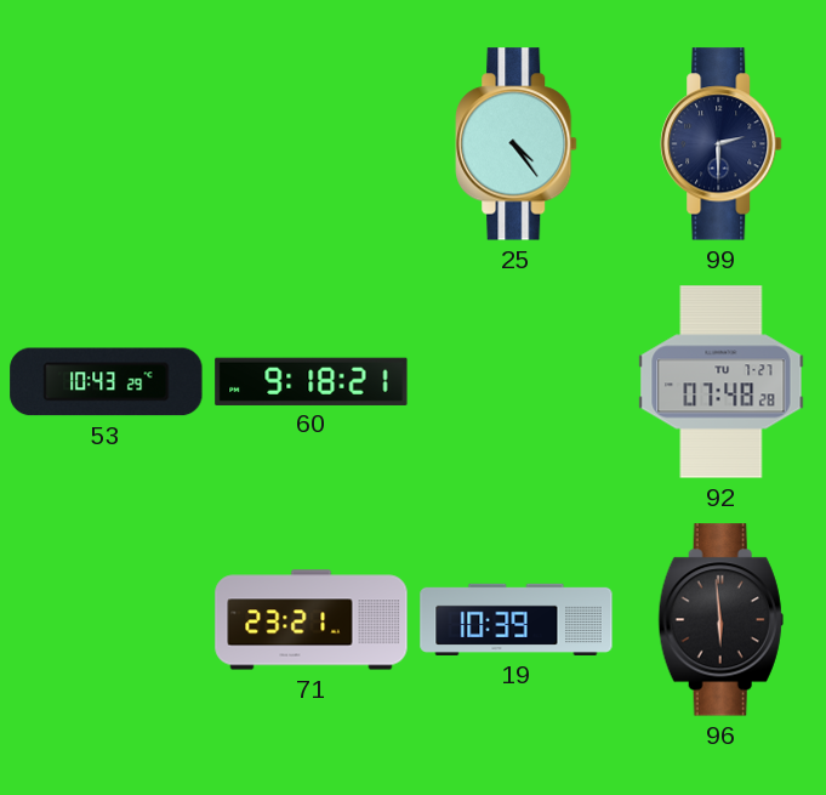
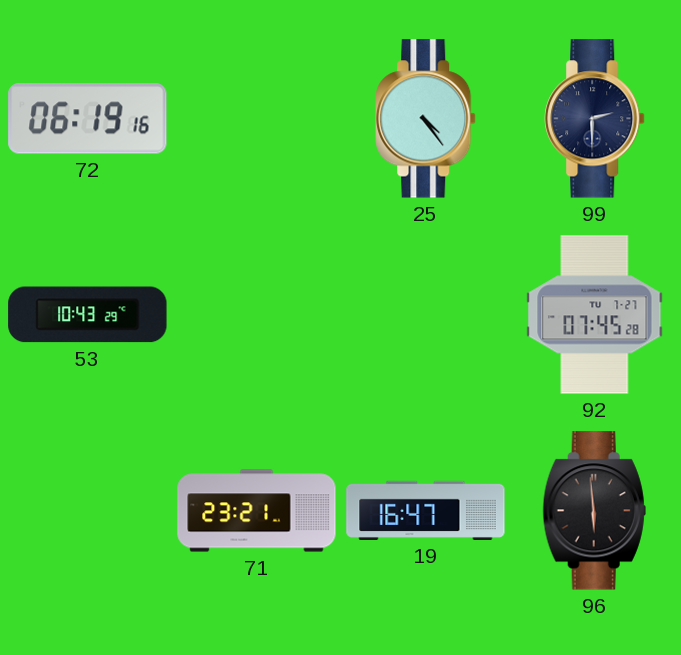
72: none -> 06:19 (88, 119)
60: 9:18 -> none (312, 381)
92: 07:48 -> 07:45 (595, 315)
19: 10:39 -> 16:47 (426, 510)
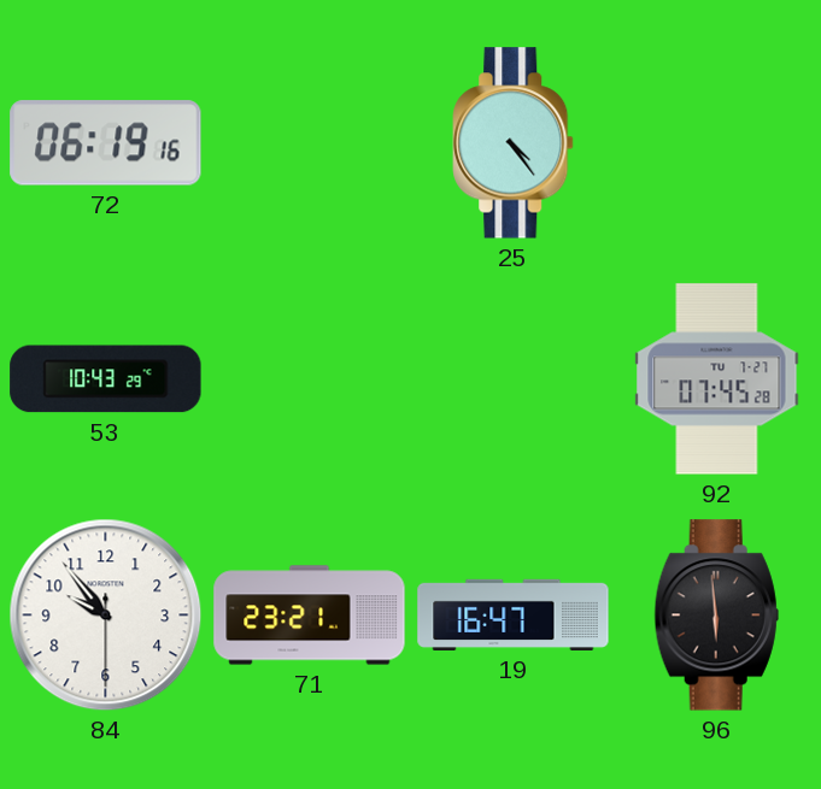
99: 2:30 -> none (595, 119)
84: none -> 9:53 (106, 616)
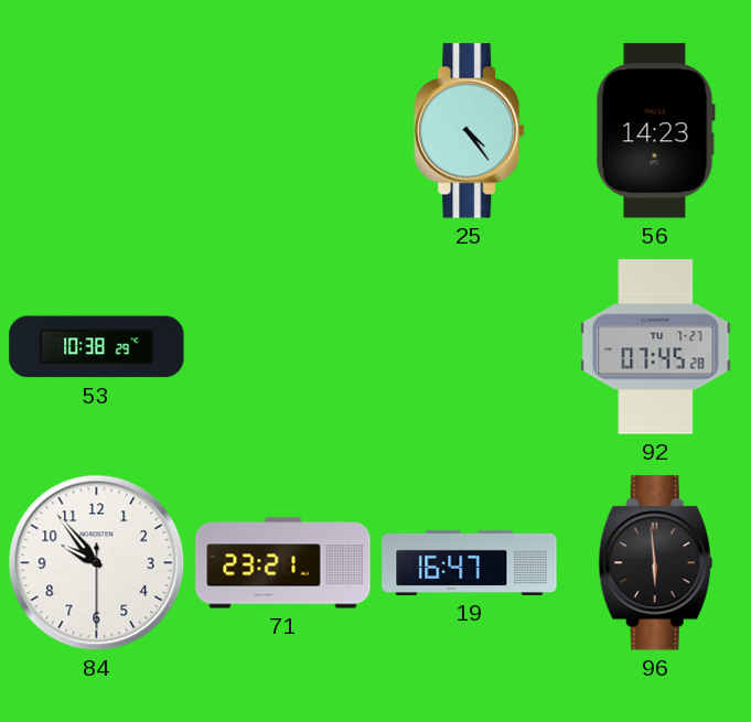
72: 06:19 -> none (106, 143)
56: none -> 14:23 (655, 131)
53: 10:43 -> 10:38 (97, 347)
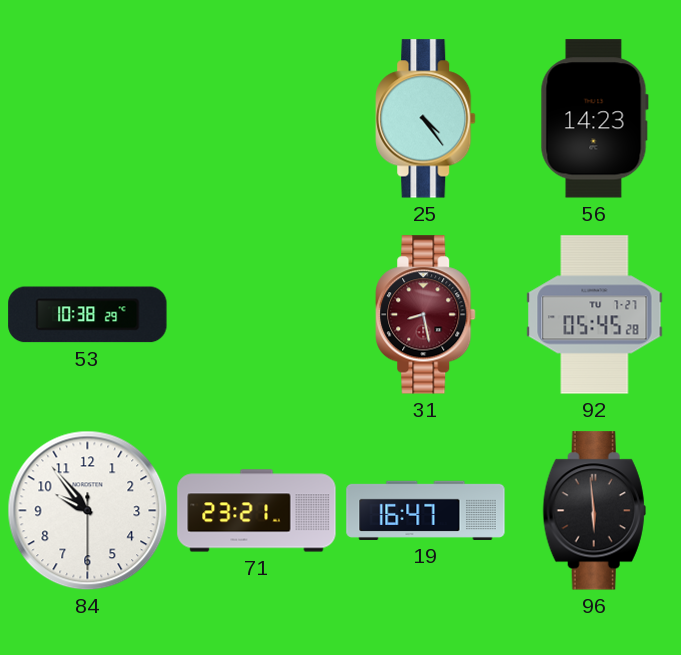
31: none -> 8:28 (426, 315)
92: 07:45 -> 05:45 (595, 315)
